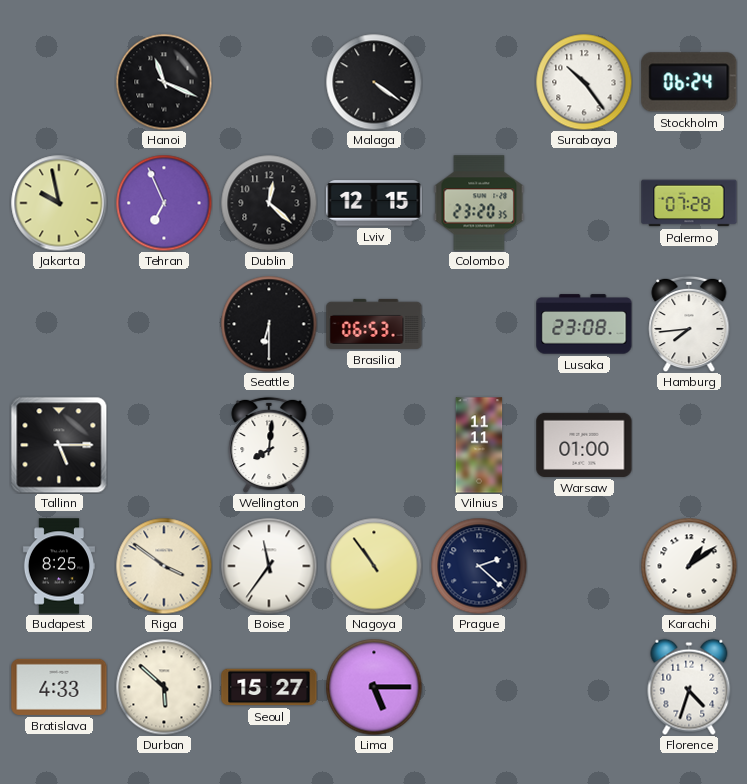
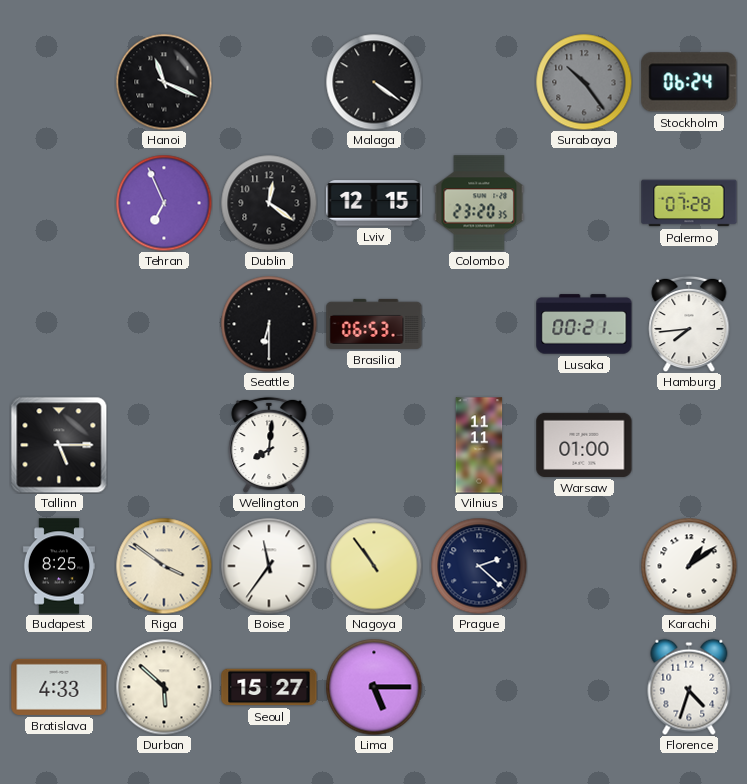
Surabaya dial: white -> grey (584, 82)
Jakarta: 9:58 -> none (59, 203)
Dublin: 12:22 -> 12:21 (269, 203)
Lusaka: 23:08 -> 00:21 (584, 324)
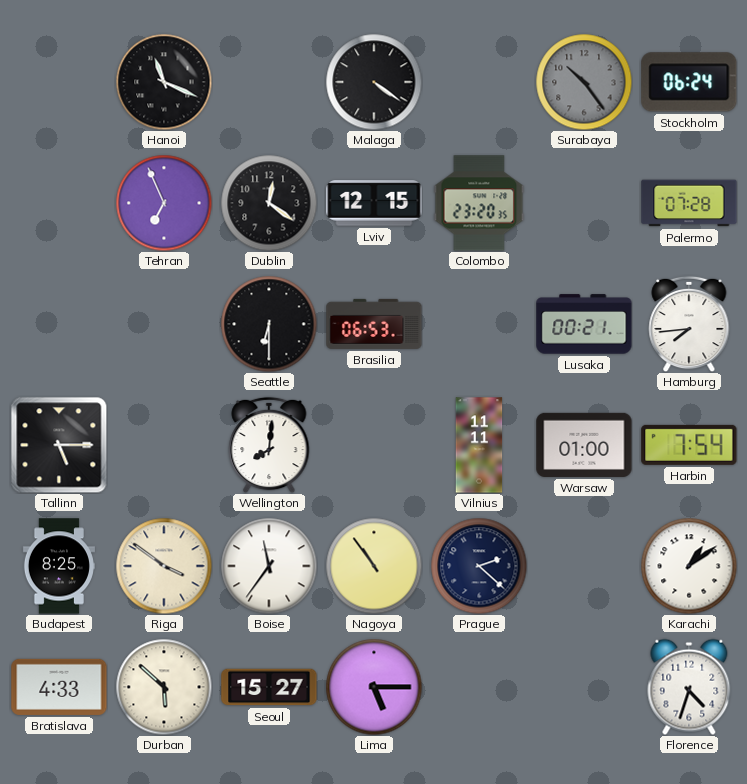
Harbin: none -> 7:54 (689, 445)
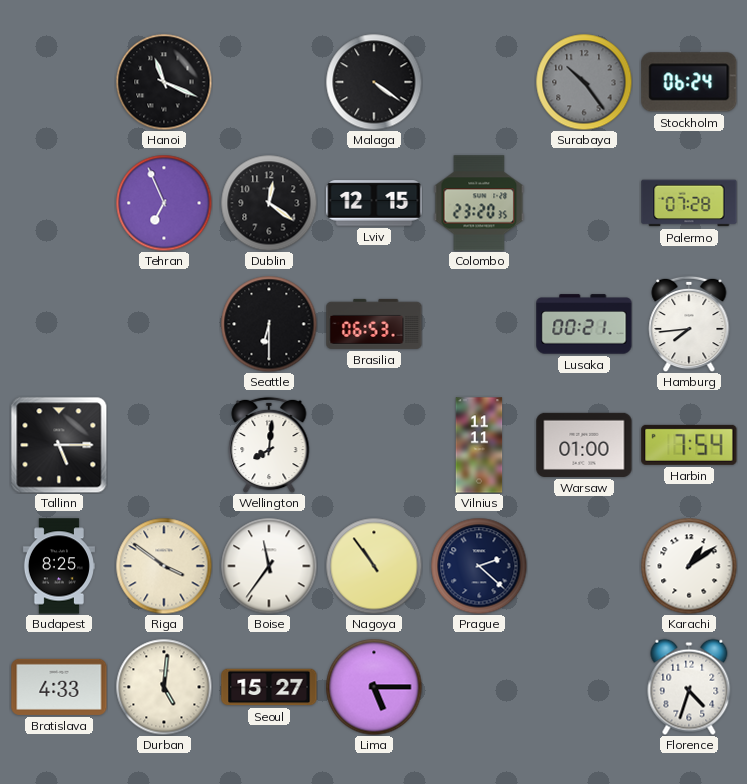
Durban: 5:52 -> 5:01 (164, 687)
